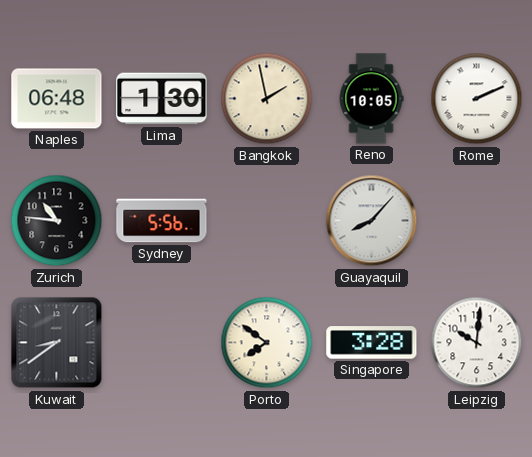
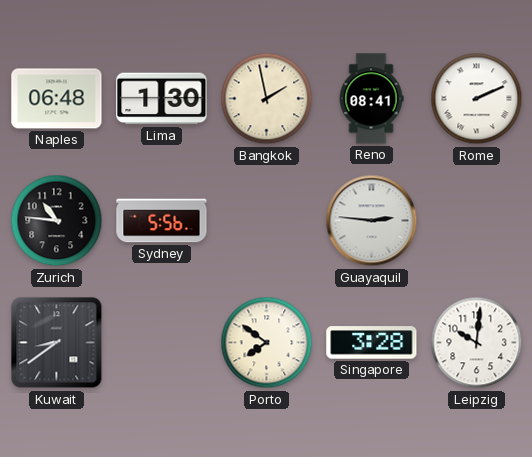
Reno: 10:05 -> 08:41 (371, 99)
Guayaquil: 8:07 -> 2:46 (372, 221)
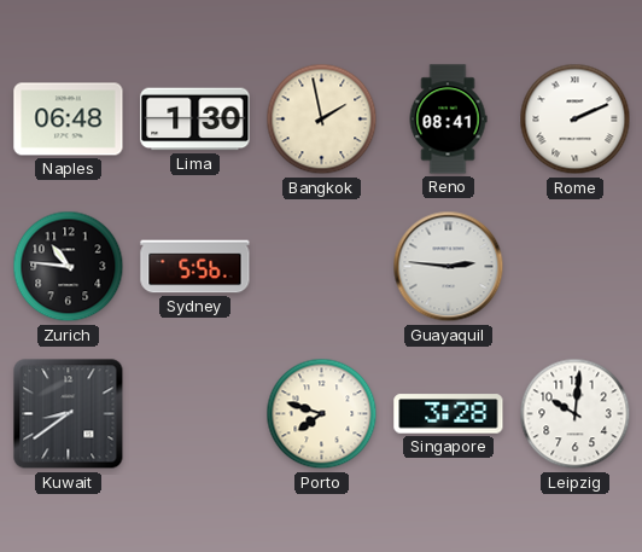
Porto: 7:51 -> 7:48 (322, 414)
